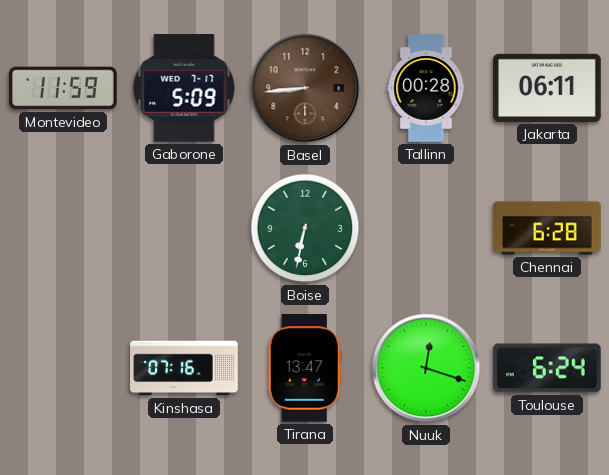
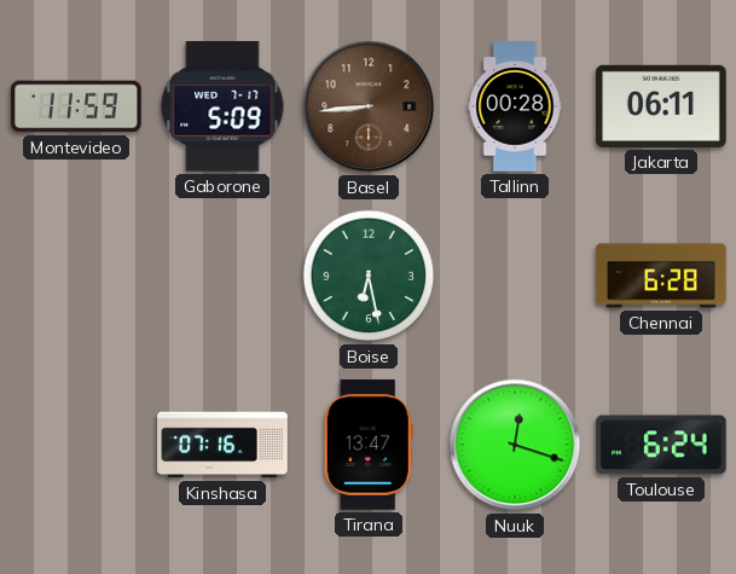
Boise: 6:32 -> 6:28 (369, 276)
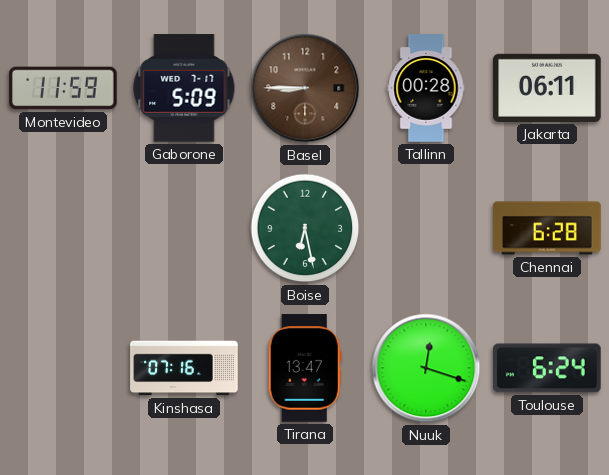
Basel: 8:44 -> 8:45 (305, 88)
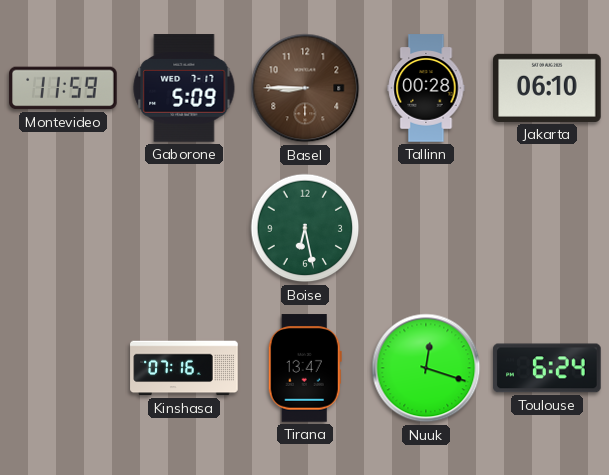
Jakarta: 06:11 -> 06:10 (547, 88)
Chennai: 6:28 -> none (547, 228)
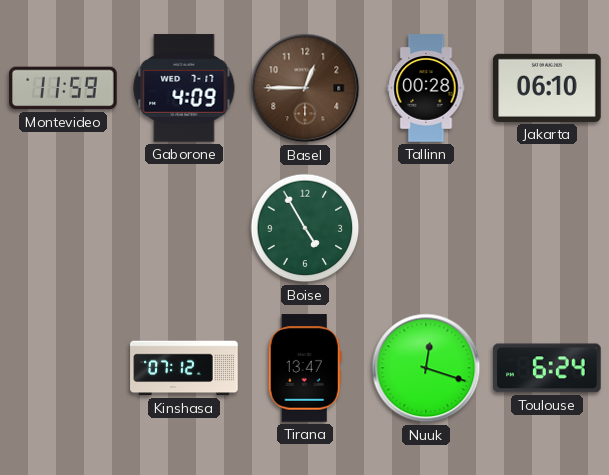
Gaborone: 5:09 -> 4:09 (184, 88)
Basel: 8:45 -> 12:45 (305, 88)
Boise: 6:28 -> 4:55 (305, 228)
Kinshasa: 07:16 -> 07:12 (184, 368)
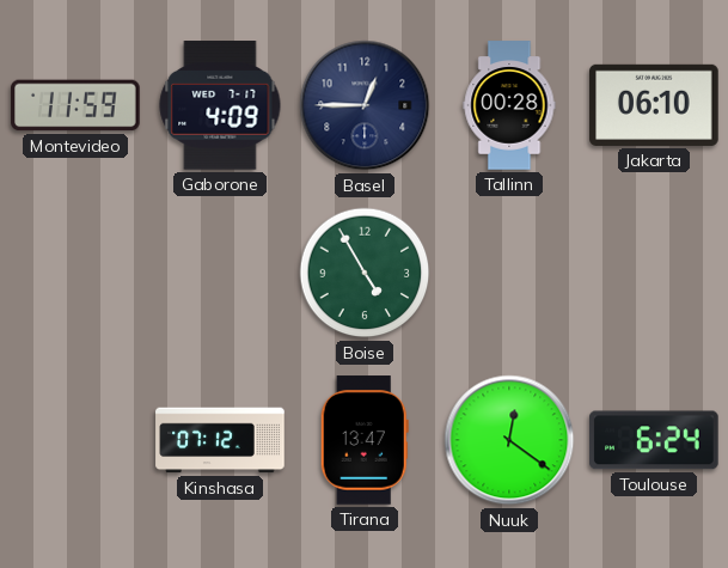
Basel dial: brown -> navy (365, 105)
Nuuk: 12:18 -> 12:21 (509, 440)
